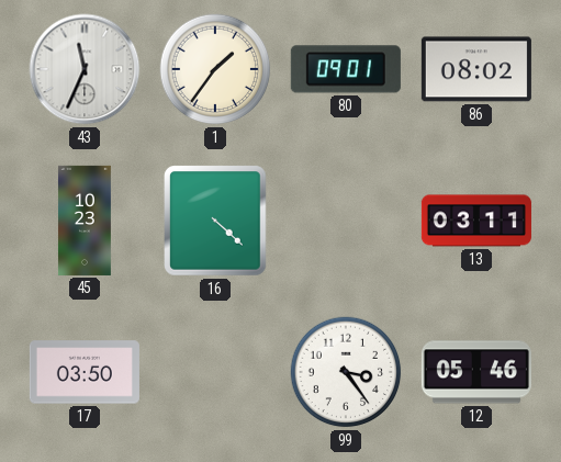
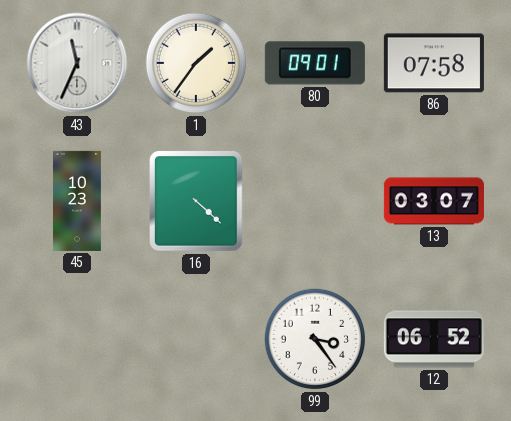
86: 08:02 -> 07:58 (434, 63)
13: 03:11 -> 03:07 (434, 201)
17: 03:50 -> none (85, 372)
12: 05:46 -> 06:52 (434, 339)
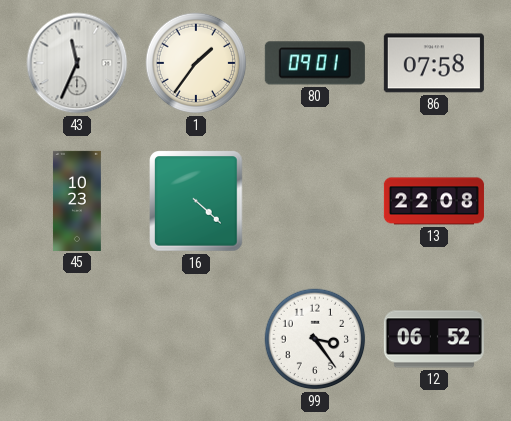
13: 03:07 -> 22:08 (434, 201)
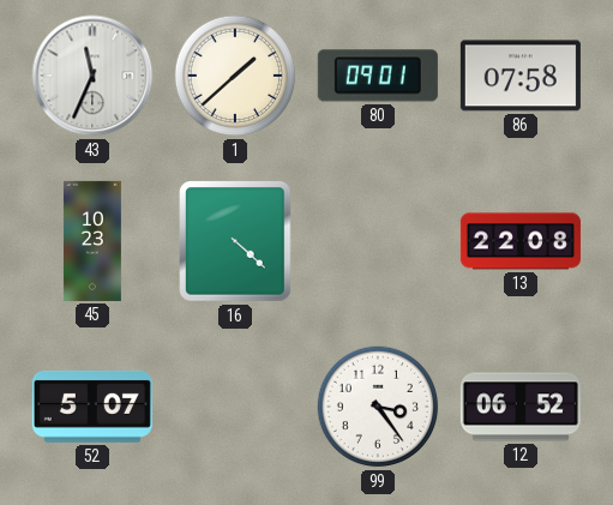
1: 1:36 -> 1:38 (235, 76)
52: none -> 5:07 (92, 407)
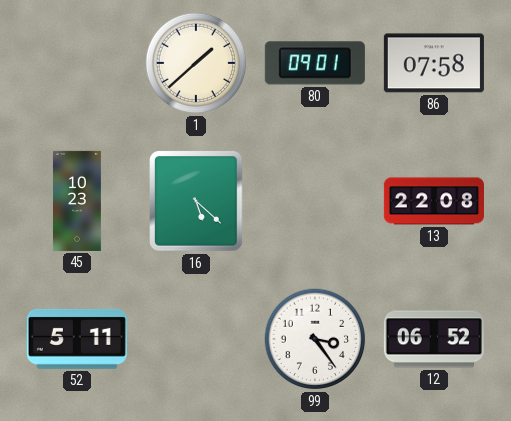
43: 11:34 -> none (92, 76)
16: 4:22 -> 5:22 (196, 201)
52: 5:07 -> 5:11 (77, 339)
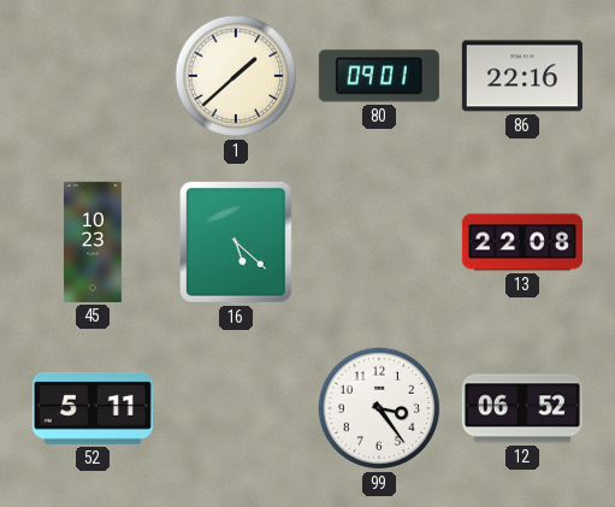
86: 07:58 -> 22:16 (522, 76)
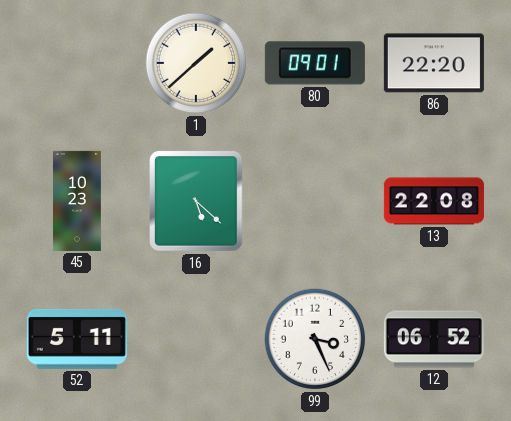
86: 22:16 -> 22:20 (434, 63)
99: 3:24 -> 3:26 (315, 339)
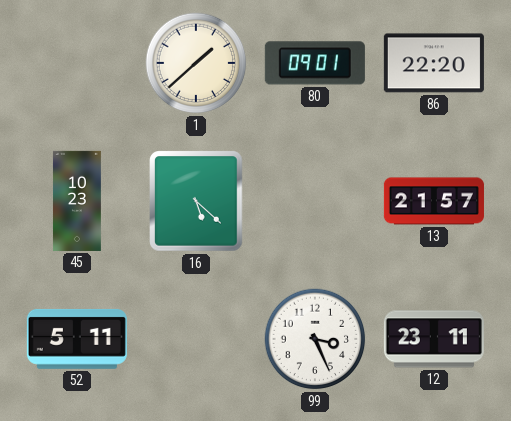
13: 22:08 -> 21:57 (434, 201)
12: 06:52 -> 23:11 (434, 339)
